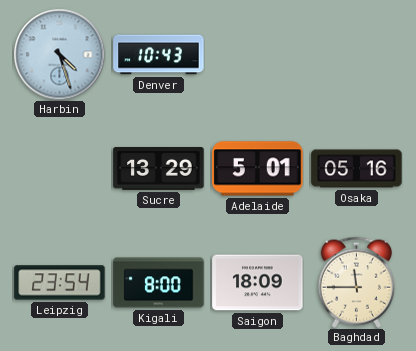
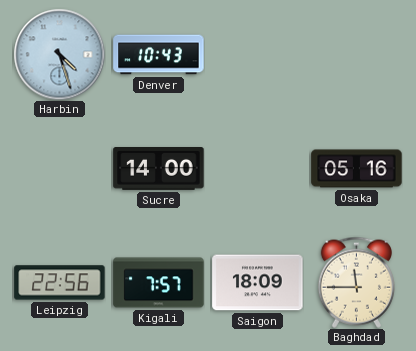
Sucre: 13:29 -> 14:00 (159, 169)
Adelaide: 5:01 -> none (258, 169)
Leipzig: 23:54 -> 22:56 (60, 283)
Kigali: 8:00 -> 7:57 (159, 283)
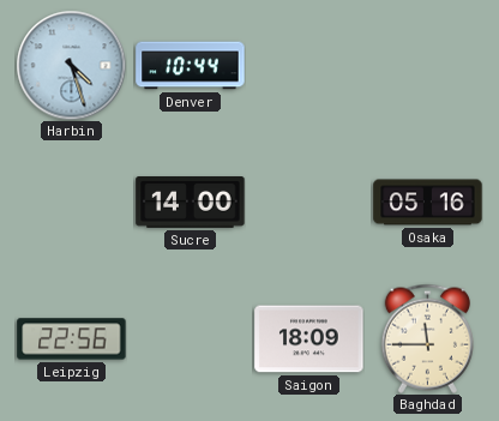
Denver: 10:43 -> 10:44 (191, 66)
Kigali: 7:57 -> none (159, 283)
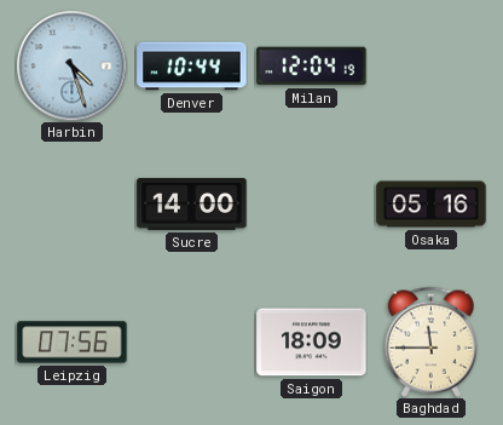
Milan: none -> 12:04 (312, 67)
Leipzig: 22:56 -> 07:56 (73, 343)
